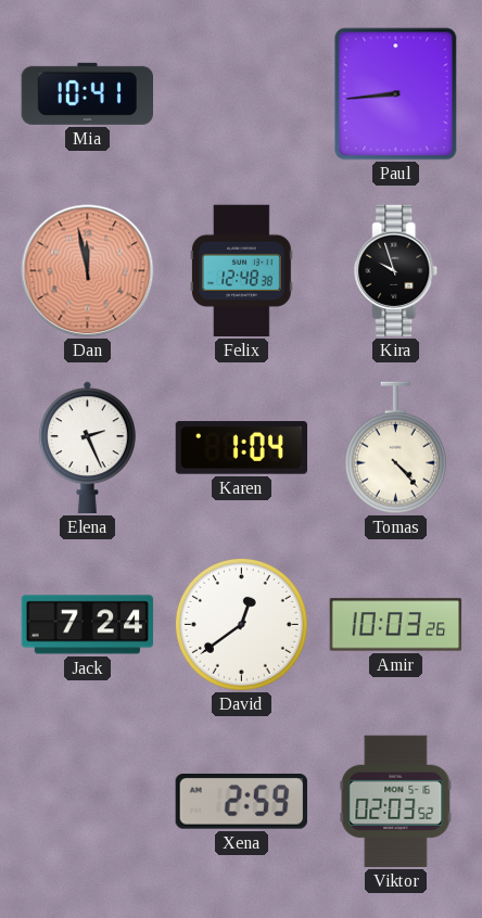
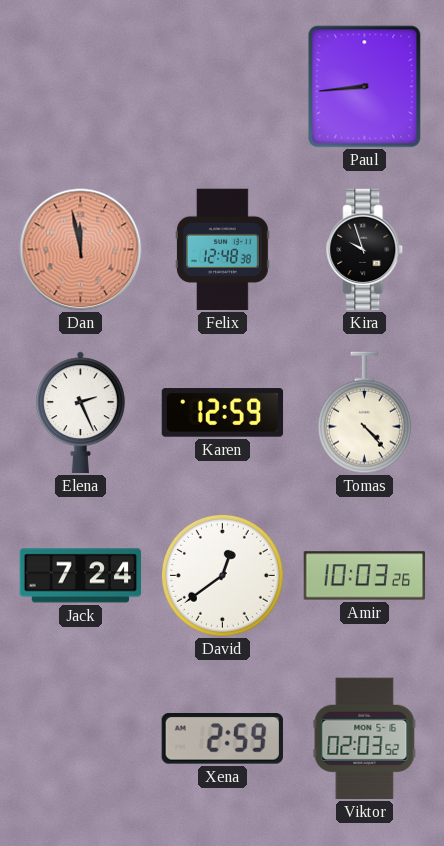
Mia: 10:41 -> none (87, 93)
Karen: 1:04 -> 12:59 (223, 413)
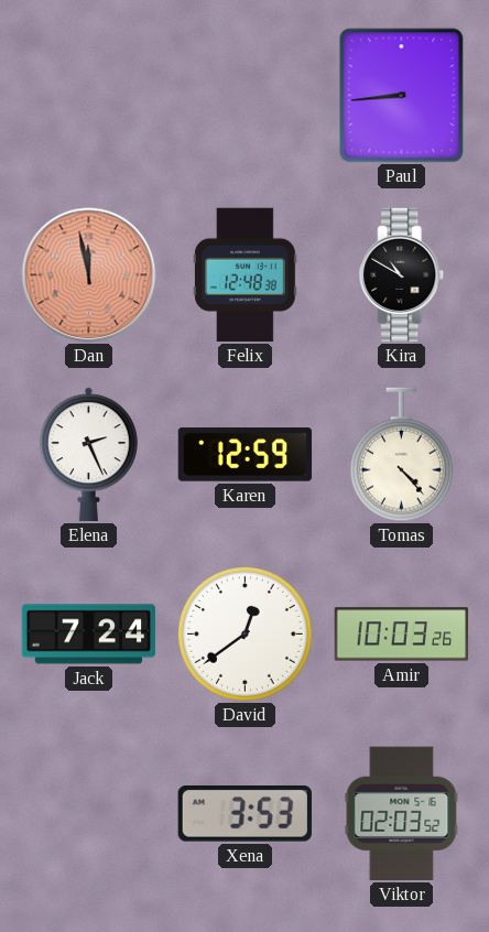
Kira: 9:57 -> 10:50 (402, 275)
Xena: 2:59 -> 3:53 (244, 814)
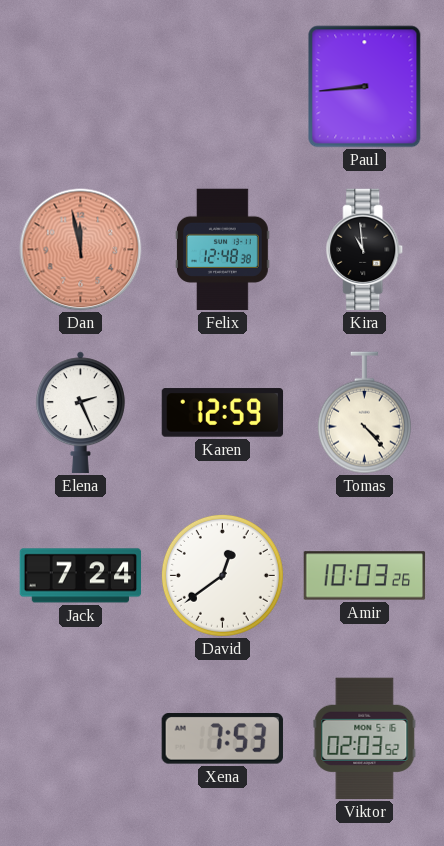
Kira: 10:50 -> 10:59 (365, 250)
Xena: 3:53 -> 7:53 (222, 739)
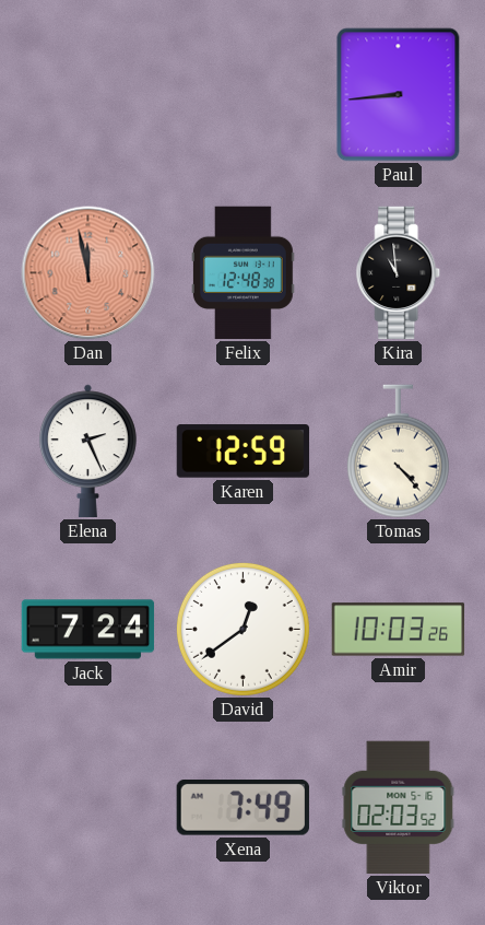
Xena: 7:53 -> 7:49 (242, 808)
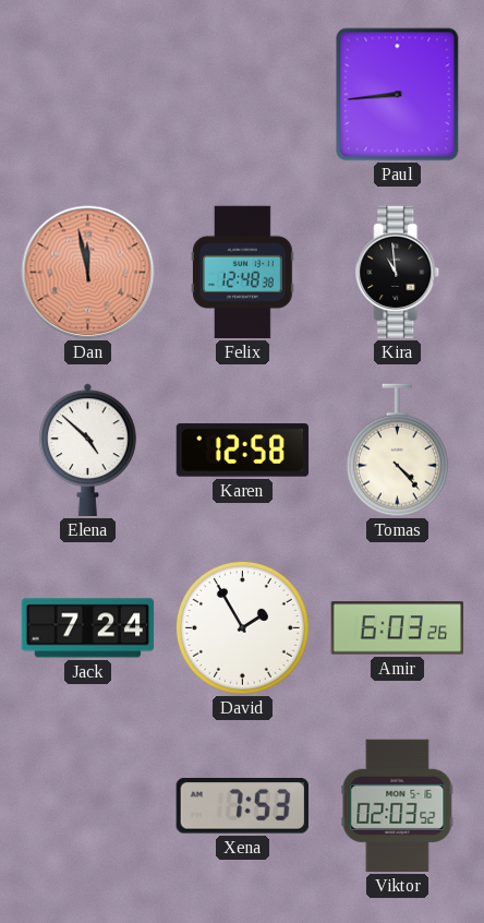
Elena: 2:26 -> 4:52 (87, 451)
Karen: 12:59 -> 12:58 (243, 451)
David: 12:39 -> 1:55 (242, 627)
Amir: 10:03 -> 6:03 (398, 628)
Xena: 7:49 -> 7:53 (242, 806)
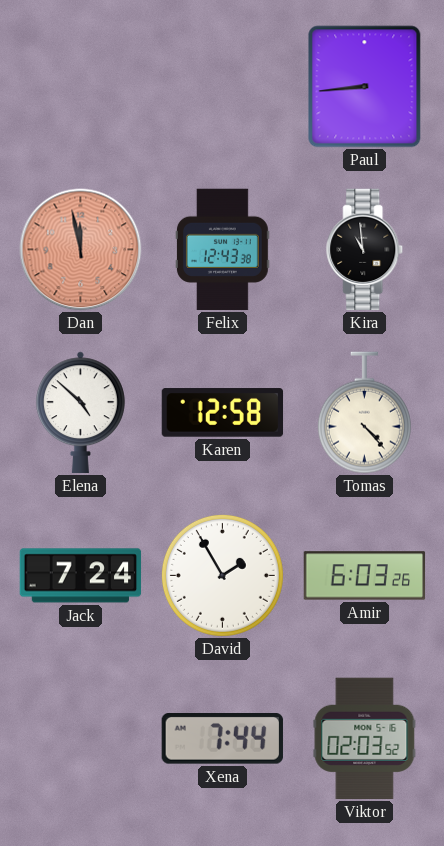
Felix: 12:48 -> 12:43 (222, 250)
Xena: 7:53 -> 7:44 (222, 739)
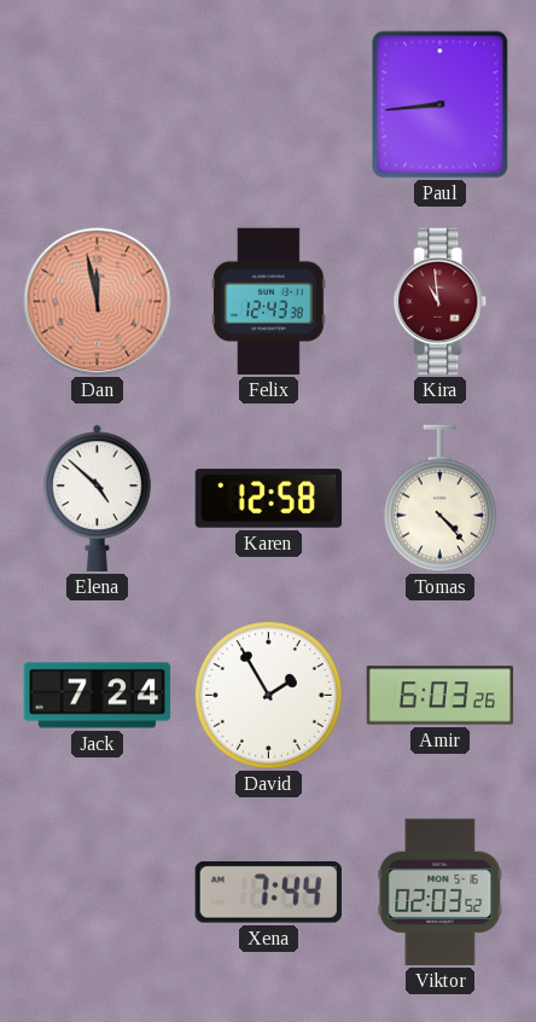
Kira dial: black -> burgundy (441, 302)
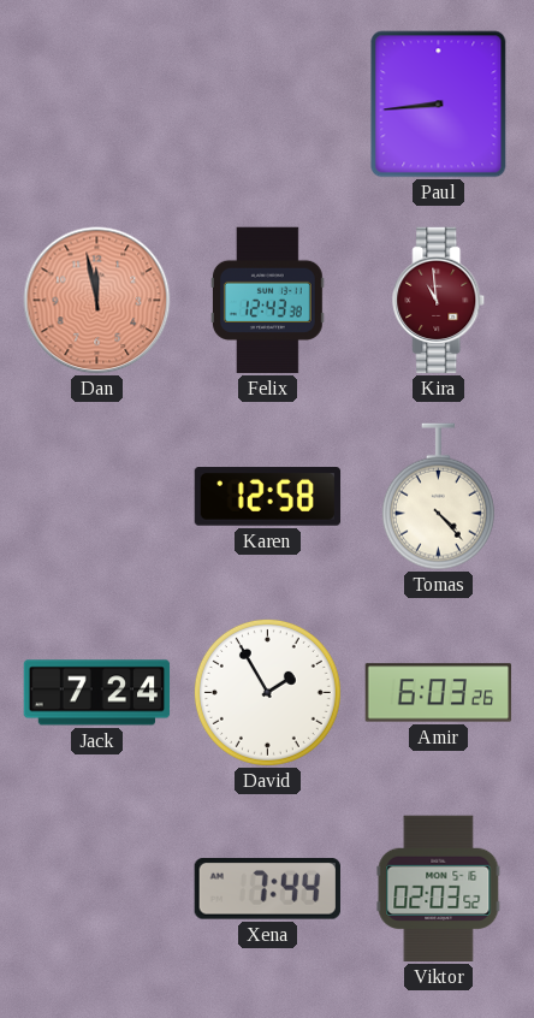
Elena: 4:52 -> none (97, 499)
